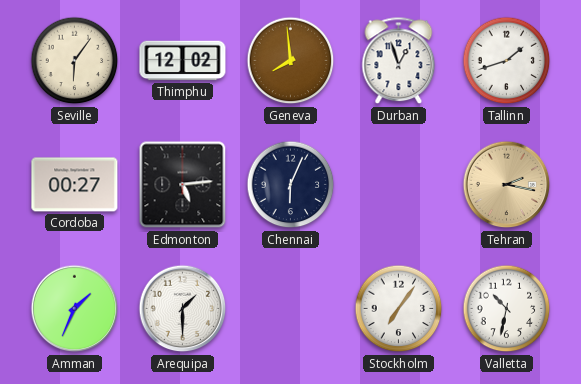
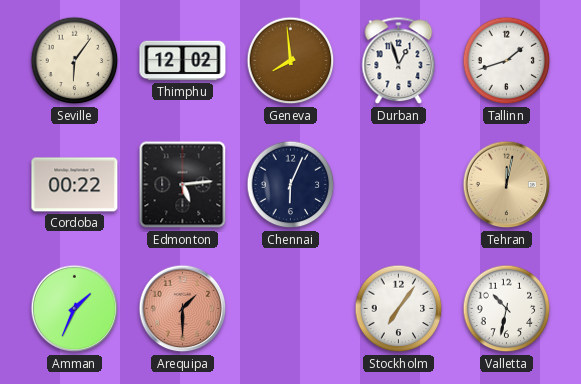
Cordoba: 00:27 -> 00:22 (75, 185)
Tehran: 2:17 -> 12:02 (507, 185)
Arequipa dial: white -> salmon (183, 309)
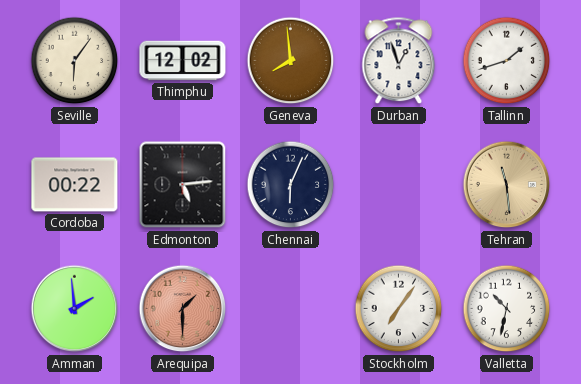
Tehran: 12:02 -> 11:29 (507, 185)
Amman: 1:34 -> 1:59 (75, 309)
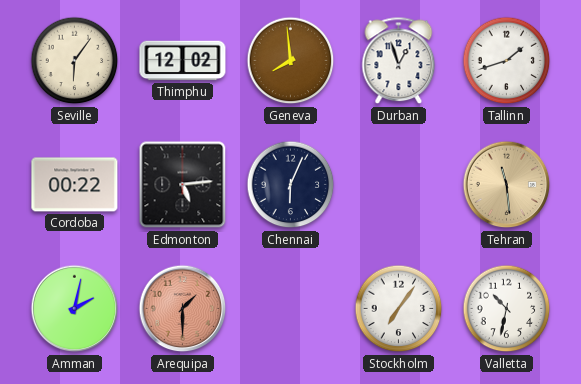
Amman: 1:59 -> 2:02 (75, 309)
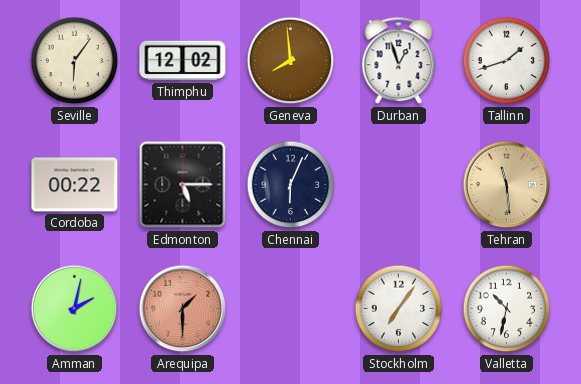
Edmonton: 5:14 -> 5:15 (183, 185)
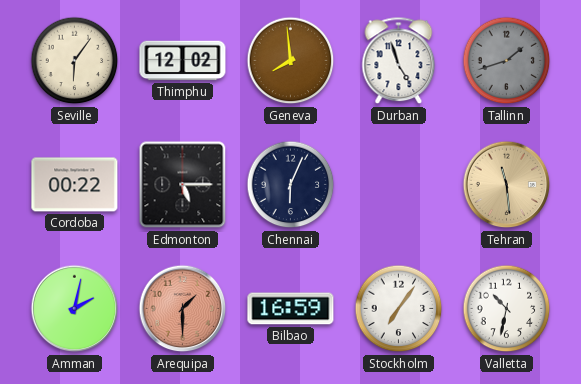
Durban: 12:57 -> 4:57 (399, 61)
Tallinn dial: white -> grey (507, 61)
Bilbao: none -> 16:59 (291, 309)
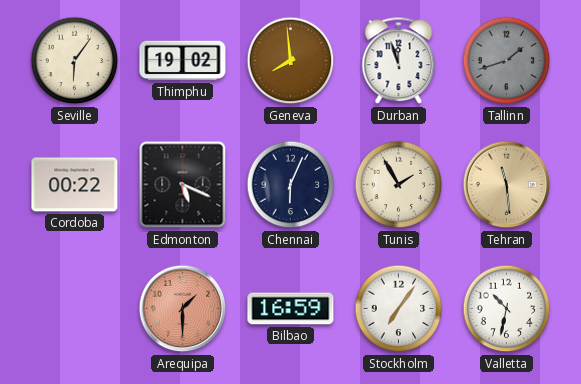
Thimphu: 12:02 -> 19:02 (183, 61)
Durban: 4:57 -> 11:57 (399, 61)
Edmonton: 5:15 -> 5:19 (183, 185)
Tunis: none -> 1:55 (399, 185)
Amman: 2:02 -> none (75, 309)
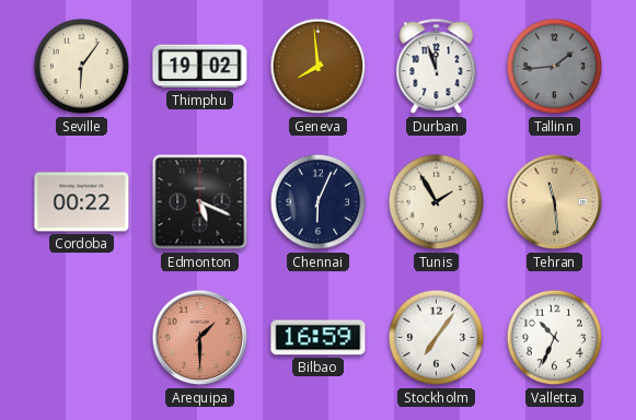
Tallinn: 1:42 -> 1:44 (555, 67)
Valletta: 10:32 -> 10:34 (555, 338)
